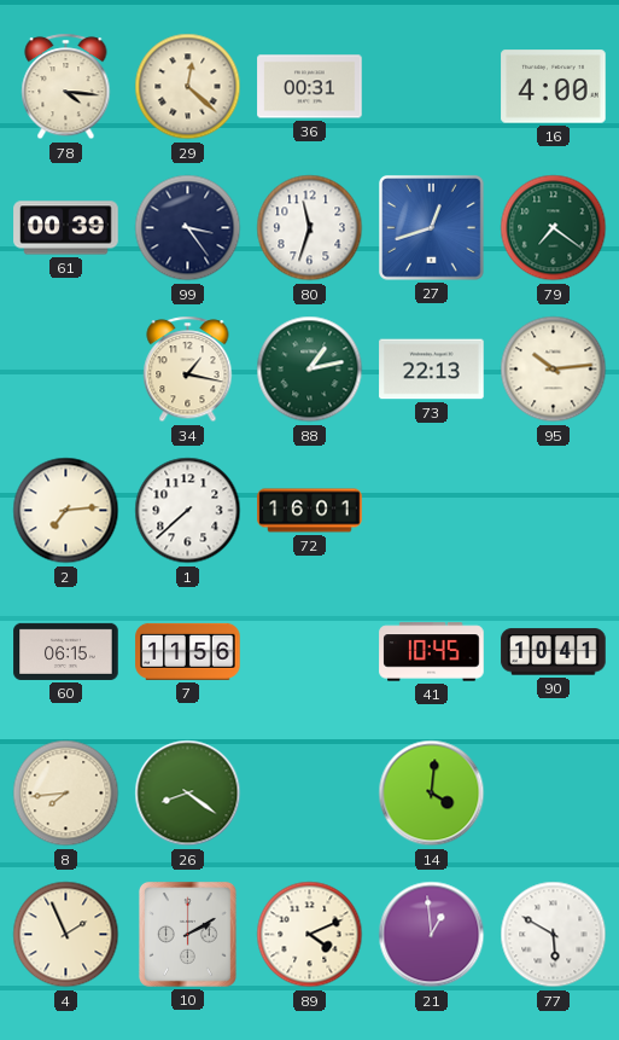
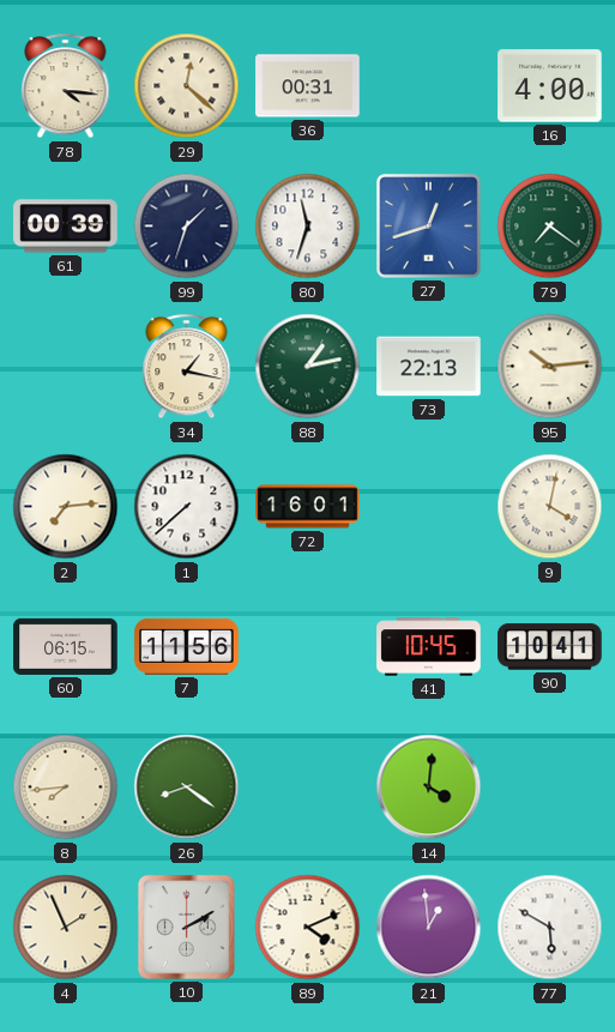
99: 3:24 -> 1:33 (187, 227)
9: none -> 4:02 (550, 507)
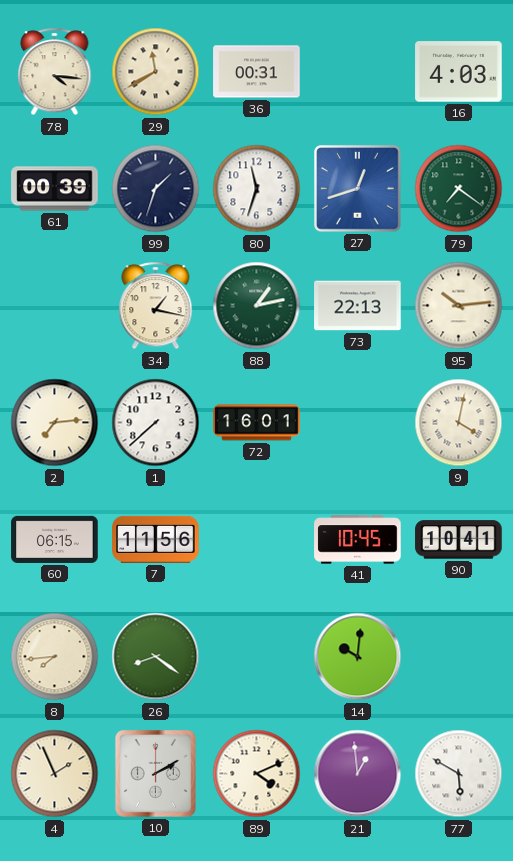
29: 12:22 -> 11:40 (156, 72)
16: 4:00 -> 4:03 (459, 72)
14: 4:01 -> 10:01 (358, 657)
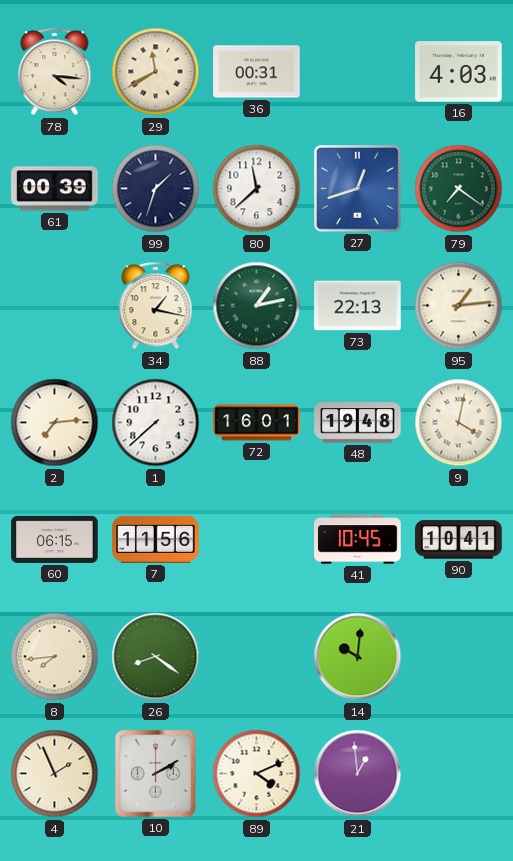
80: 11:33 -> 11:38 (257, 189)
95: 10:14 -> 1:14 (459, 306)
48: none -> 19:48 (358, 423)
77: 5:50 -> none (459, 774)
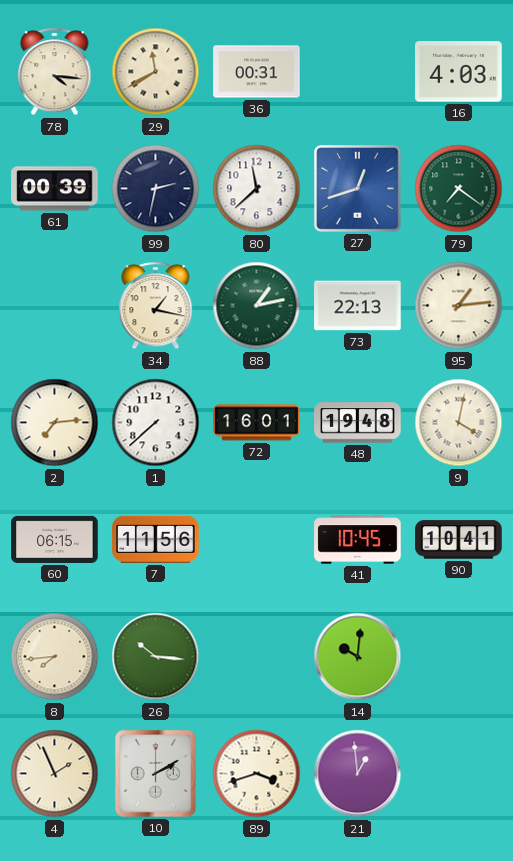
99: 1:33 -> 2:32 (156, 189)
26: 8:21 -> 10:16 (156, 657)
89: 4:11 -> 3:42 (257, 774)
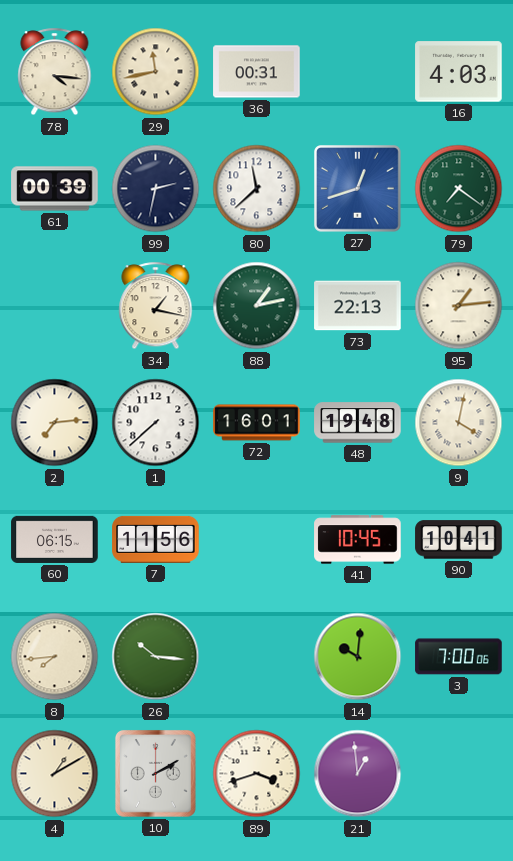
29: 11:40 -> 11:43 (156, 72)
3: none -> 7:00 (459, 657)
4: 1:56 -> 1:10 (55, 774)
